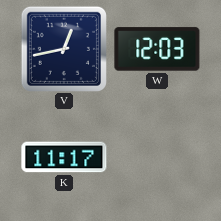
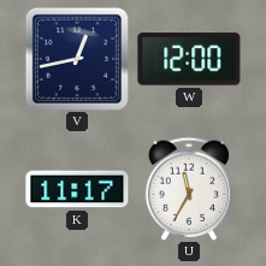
W: 12:03 -> 12:00 (189, 59)
U: none -> 11:35 (188, 189)
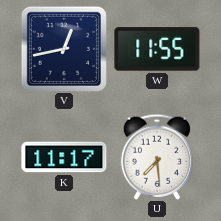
W: 12:00 -> 11:55 (157, 49)
U: 11:35 -> 7:29 (156, 157)
